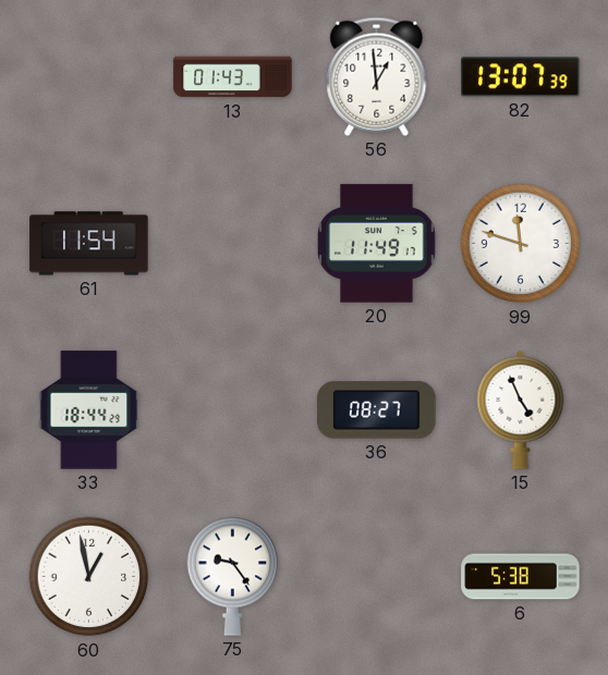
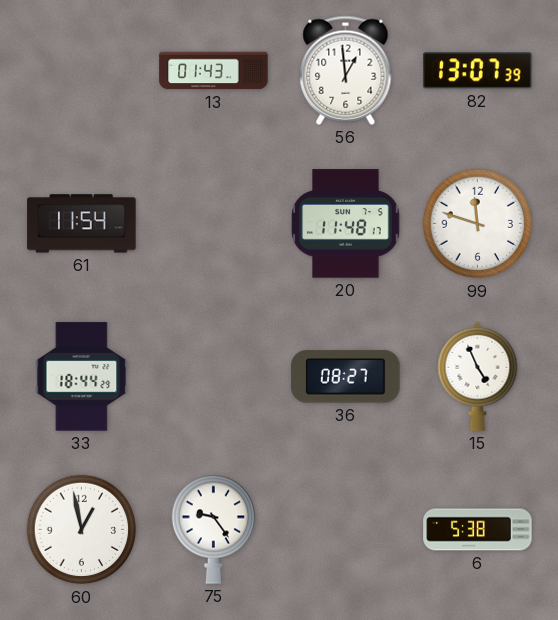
20: 11:49 -> 11:48 (346, 224)
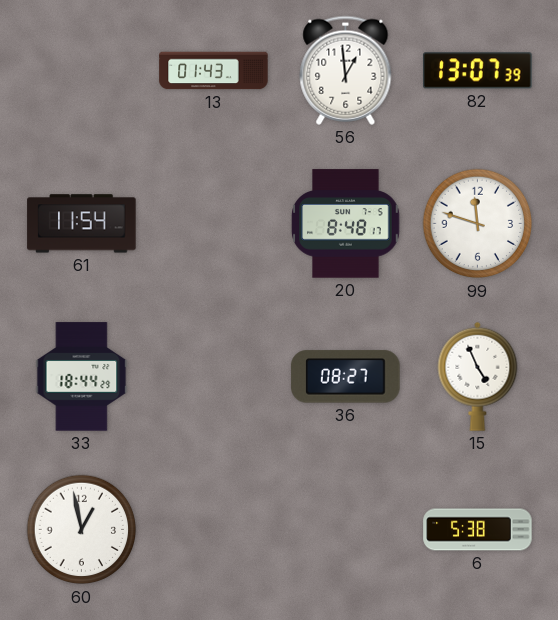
20: 11:48 -> 8:48 (346, 224)
75: 9:24 -> none (213, 529)
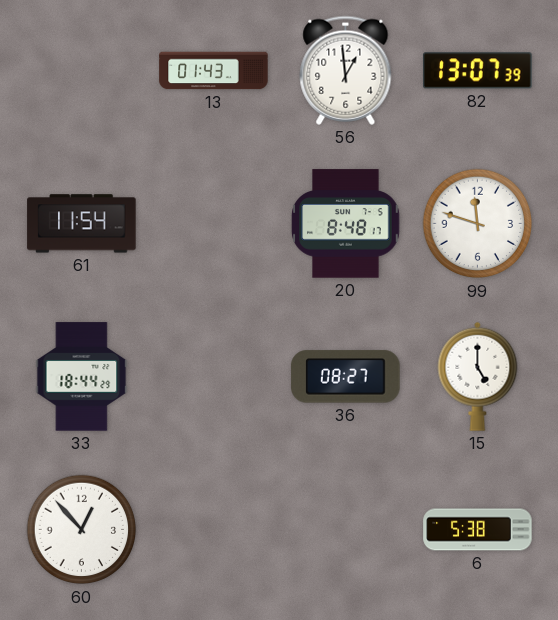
15: 4:56 -> 5:00 (478, 376)
60: 12:58 -> 12:53 (82, 530)
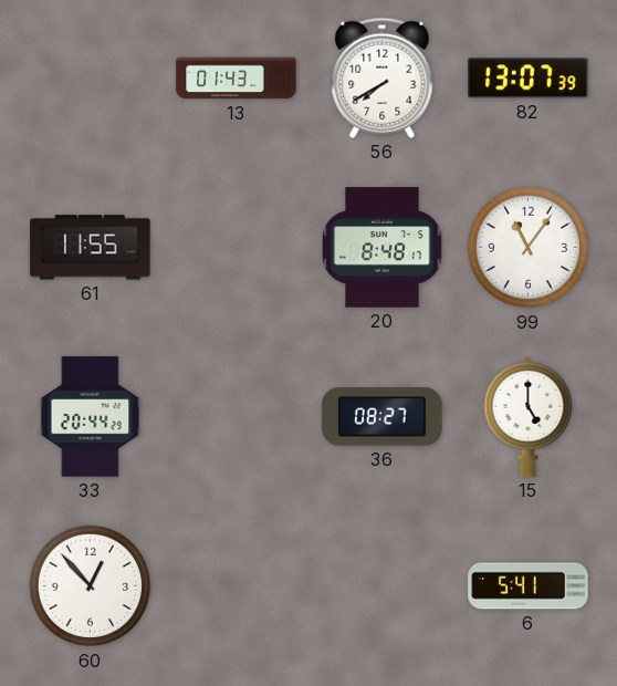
56: 12:59 -> 7:40 (383, 77)
61: 11:54 -> 11:55 (91, 248)
99: 11:48 -> 11:06 (529, 248)
33: 18:44 -> 20:44 (91, 417)
6: 5:38 -> 5:41 (529, 586)
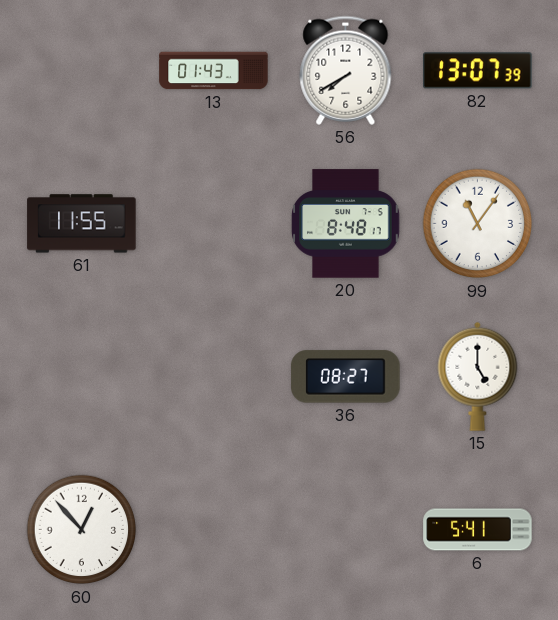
33: 20:44 -> none (91, 417)
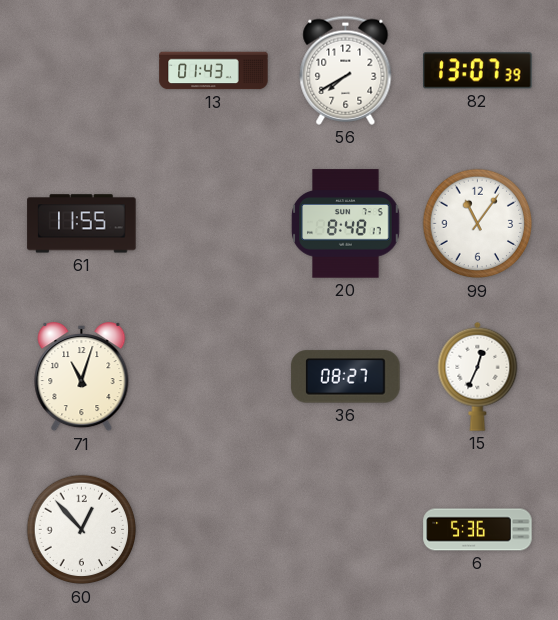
71: none -> 11:03 (82, 378)
15: 5:00 -> 12:34 (478, 376)
6: 5:41 -> 5:36 (478, 530)
